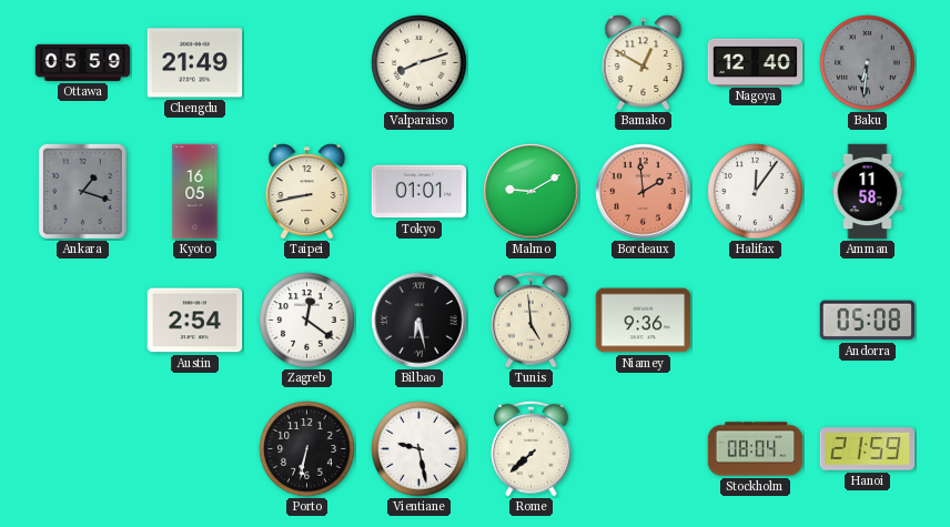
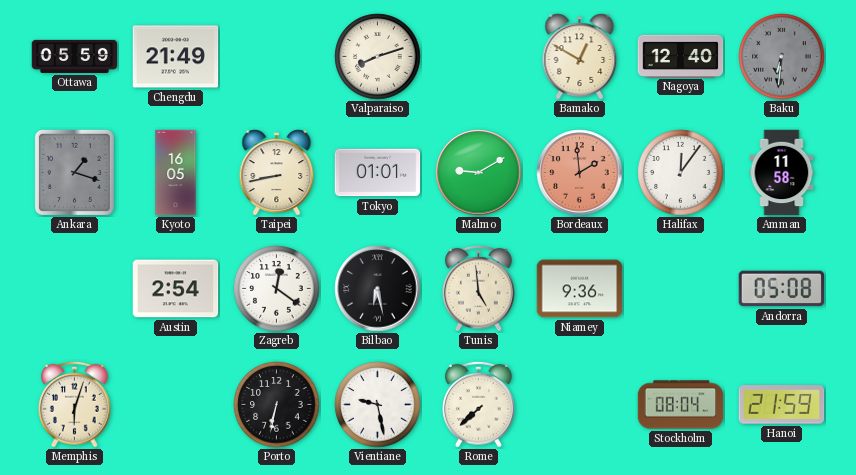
Memphis: none -> 6:03 (75, 404)
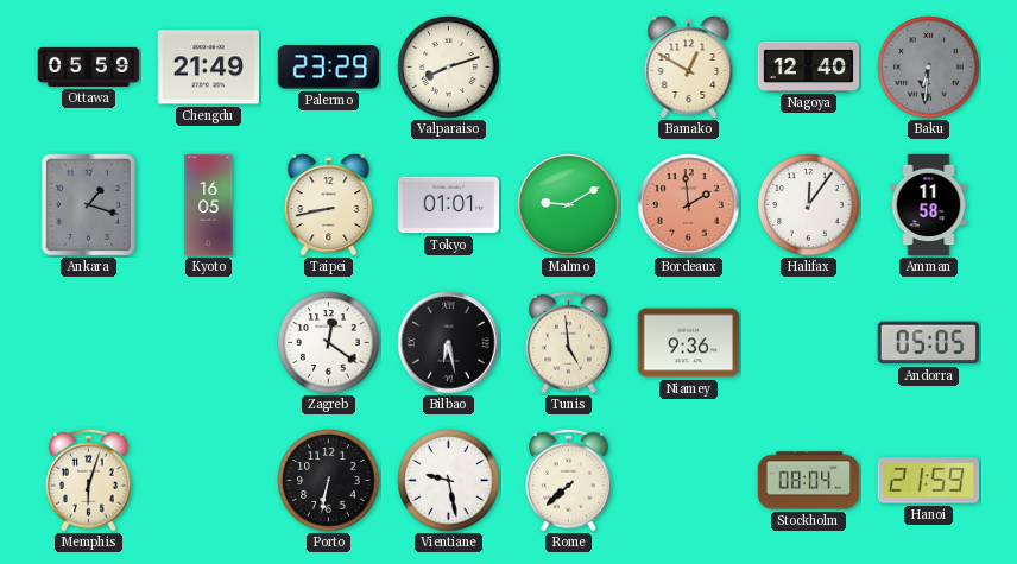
Palermo: none -> 23:29 (329, 68)
Austin: 2:54 -> none (176, 289)
Andorra: 05:08 -> 05:05 (929, 343)
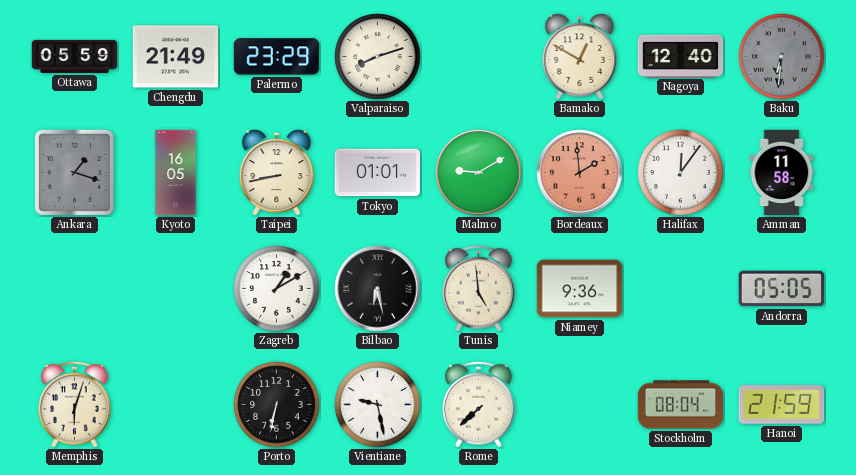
Zagreb: 12:21 -> 1:10 (277, 289)
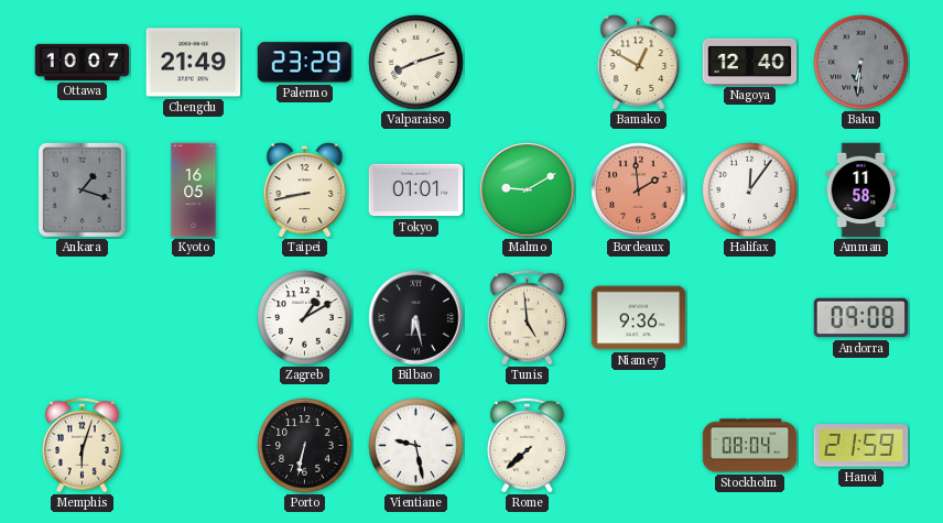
Ottawa: 05:59 -> 10:07 (83, 62)
Andorra: 05:05 -> 09:08 (861, 318)
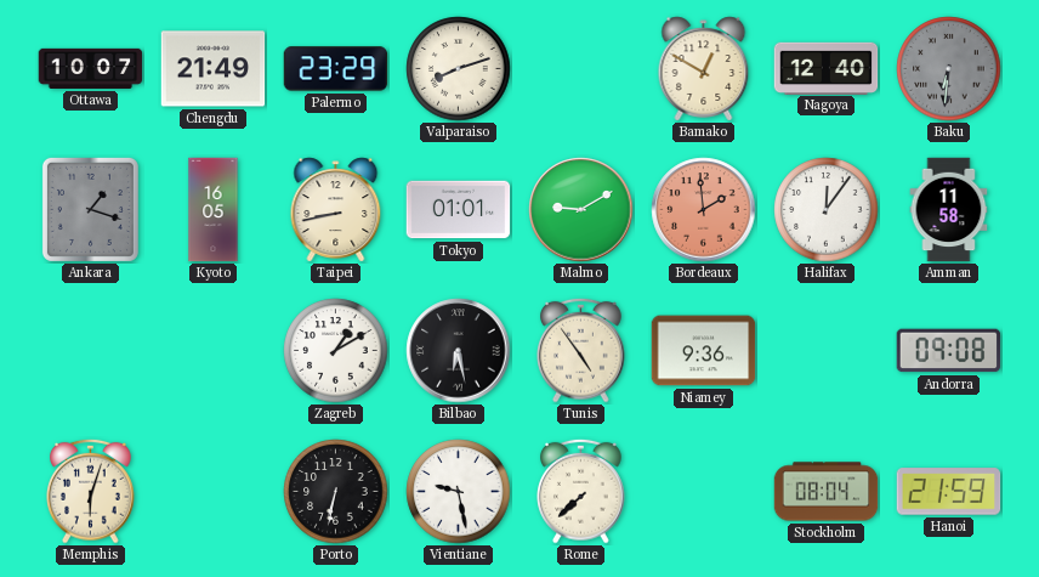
Tunis: 4:59 -> 4:54 (581, 350)
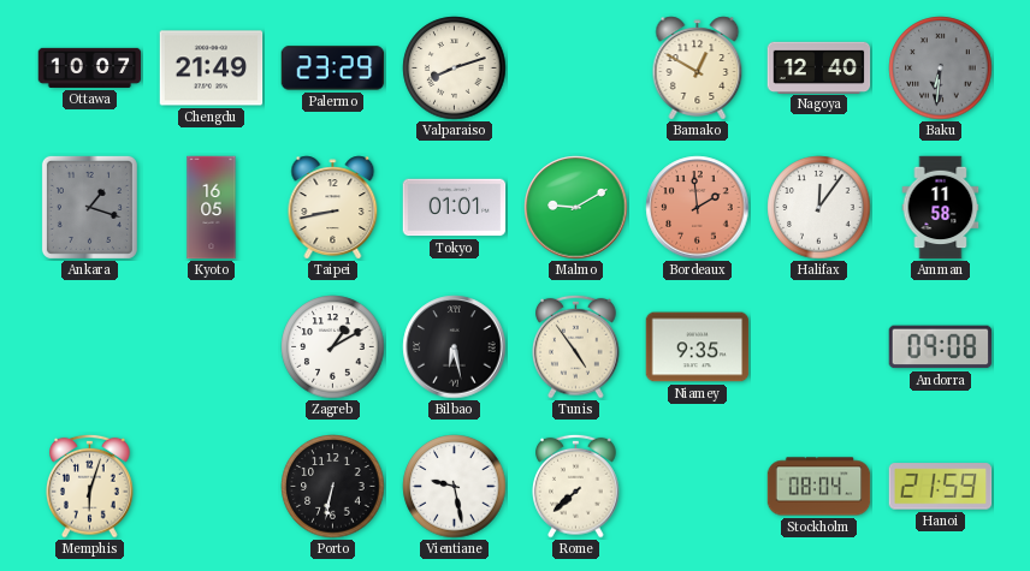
Niamey: 9:36 -> 9:35 (698, 347)
